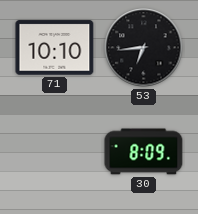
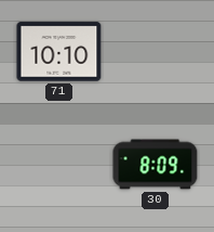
53: 6:44 -> none (144, 48)
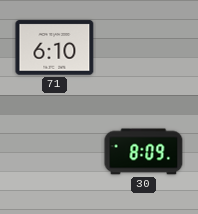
71: 10:10 -> 6:10 (55, 48)
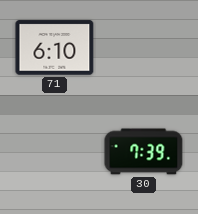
30: 8:09 -> 7:39 (144, 152)
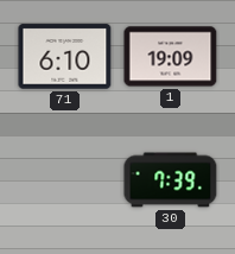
1: none -> 19:09 (171, 57)
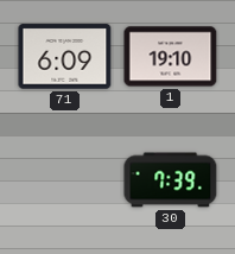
71: 6:10 -> 6:09 (65, 57)
1: 19:09 -> 19:10 (171, 57)
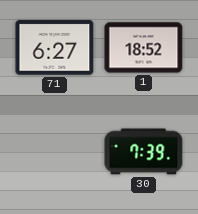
71: 6:09 -> 6:27 (55, 48)
1: 19:10 -> 18:52 (144, 48)
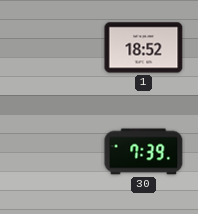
71: 6:27 -> none (55, 48)
